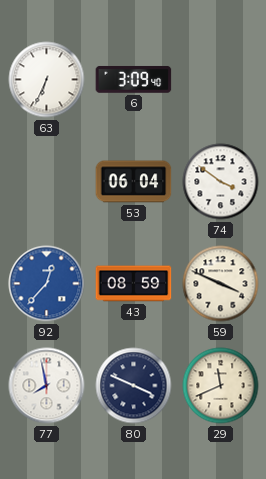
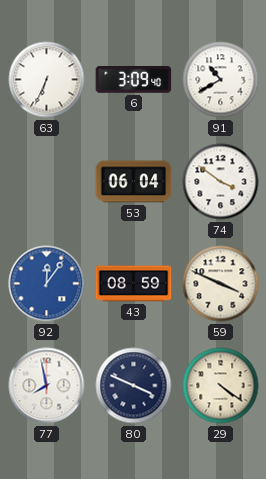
91: none -> 10:40 (221, 80)
92: 12:37 -> 12:06 (47, 284)
29: 11:41 -> 4:21 (221, 386)
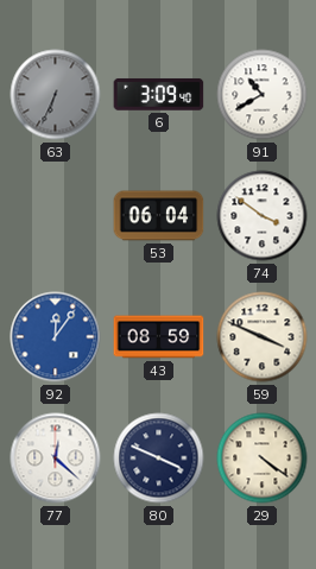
63 dial: white -> grey (56, 95)
77: 7:58 -> 12:22 (56, 459)
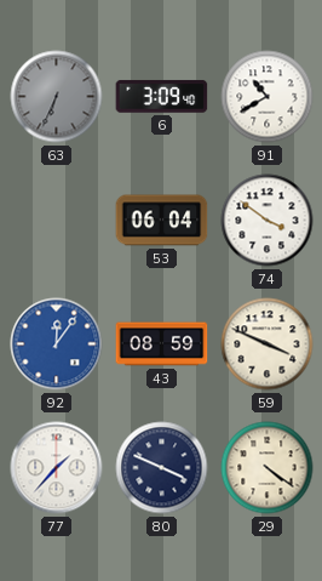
77: 12:22 -> 1:37 (57, 468)
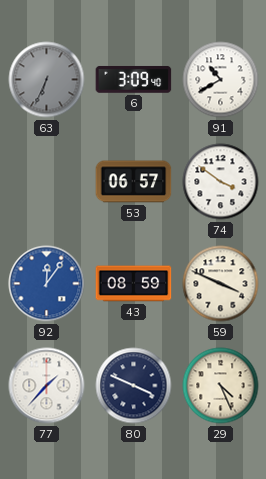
53: 06:04 -> 06:57 (134, 182)
29: 4:21 -> 4:26 (221, 386)
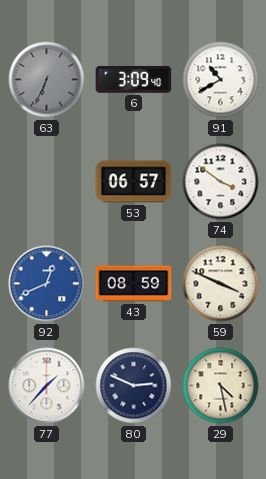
92: 12:06 -> 12:41 (47, 284)
80: 3:49 -> 2:49 (134, 386)
29: 4:26 -> 4:28 (221, 386)
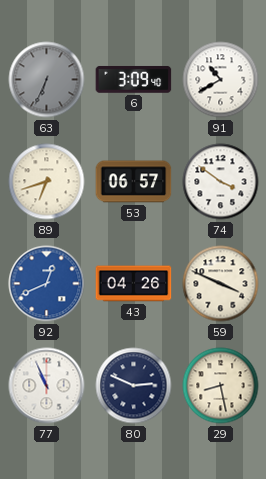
89: none -> 6:42 (47, 182)
43: 08:59 -> 04:26 (134, 284)
77: 1:37 -> 10:56 (47, 386)
29: 4:28 -> 8:28 (221, 386)
